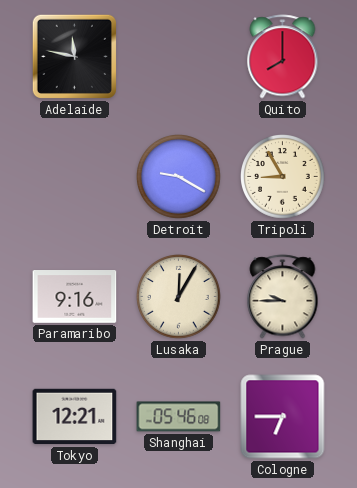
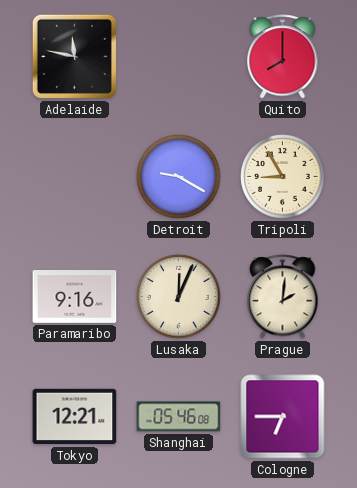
Lusaka: 12:05 -> 12:04 (179, 297)
Prague: 9:45 -> 2:01 (283, 297)
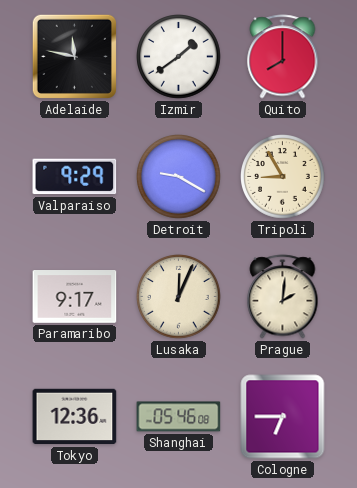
Izmir: none -> 1:39 (179, 57)
Valparaiso: none -> 9:29 (75, 177)
Paramaribo: 9:16 -> 9:17 (75, 297)
Tokyo: 12:21 -> 12:36 (75, 417)
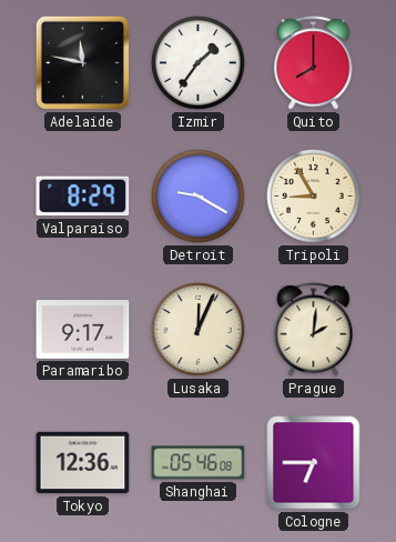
Izmir: 1:39 -> 1:36 (199, 63)
Valparaiso: 9:29 -> 8:29 (83, 197)
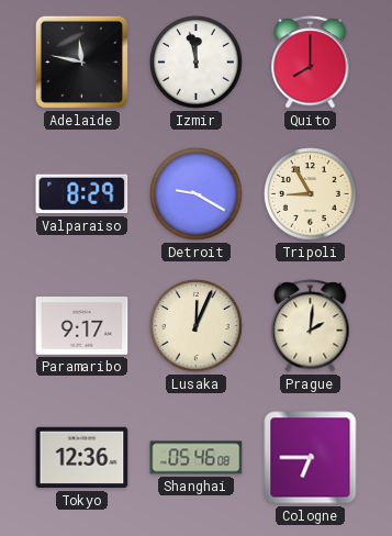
Izmir: 1:36 -> 11:58 (197, 63)
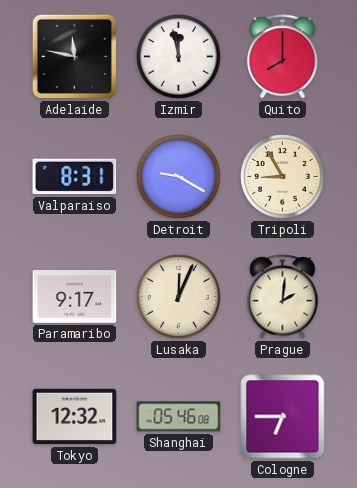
Valparaiso: 8:29 -> 8:31 (75, 177)
Tokyo: 12:36 -> 12:32 (75, 417)
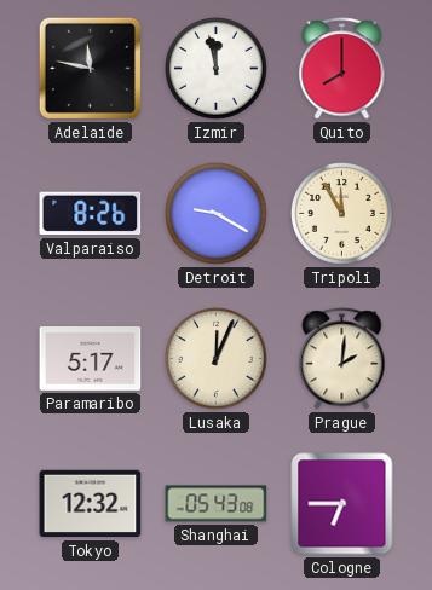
Valparaiso: 8:31 -> 8:26 (91, 214)
Tripoli: 8:55 -> 11:55 (342, 214)
Paramaribo: 9:17 -> 5:17 (91, 359)
Shanghai: 05:46 -> 05:43 (217, 504)
